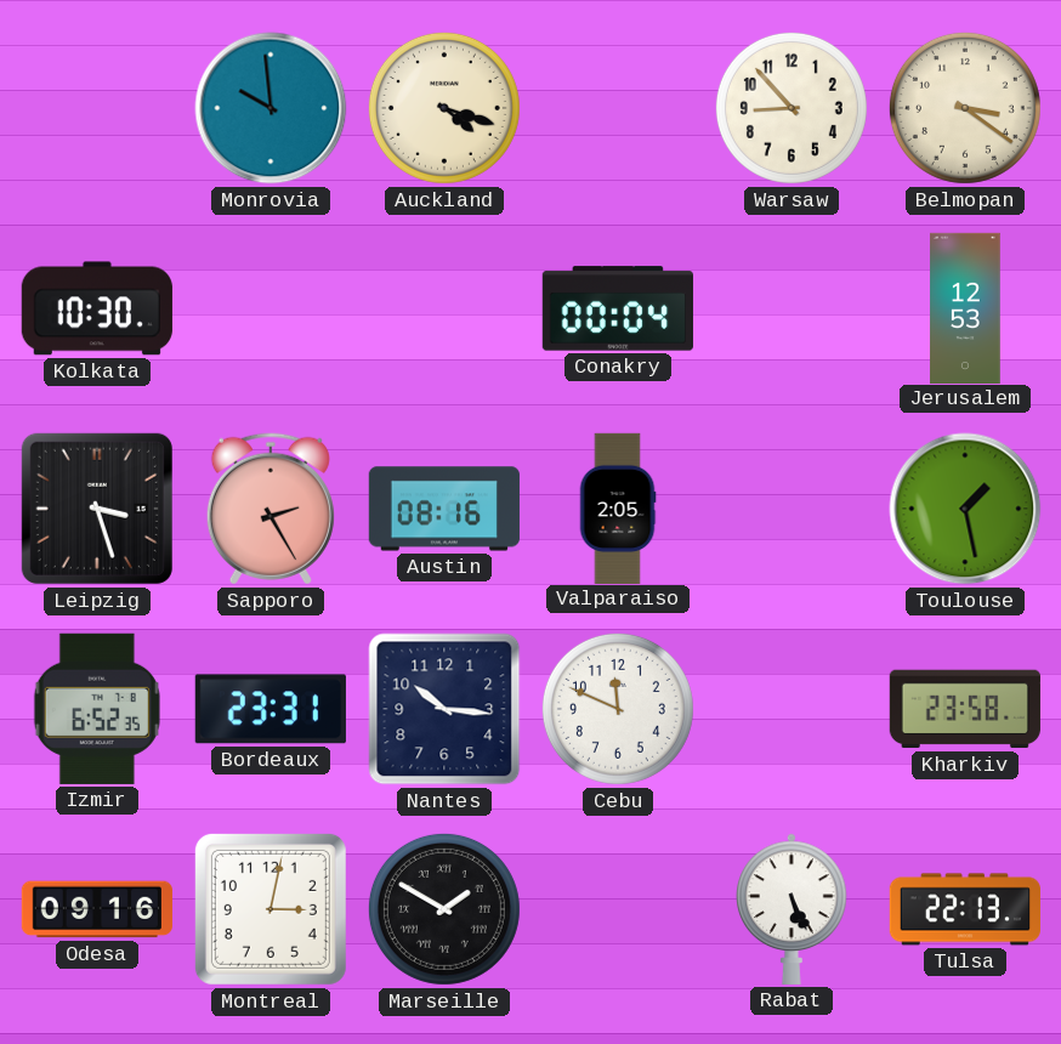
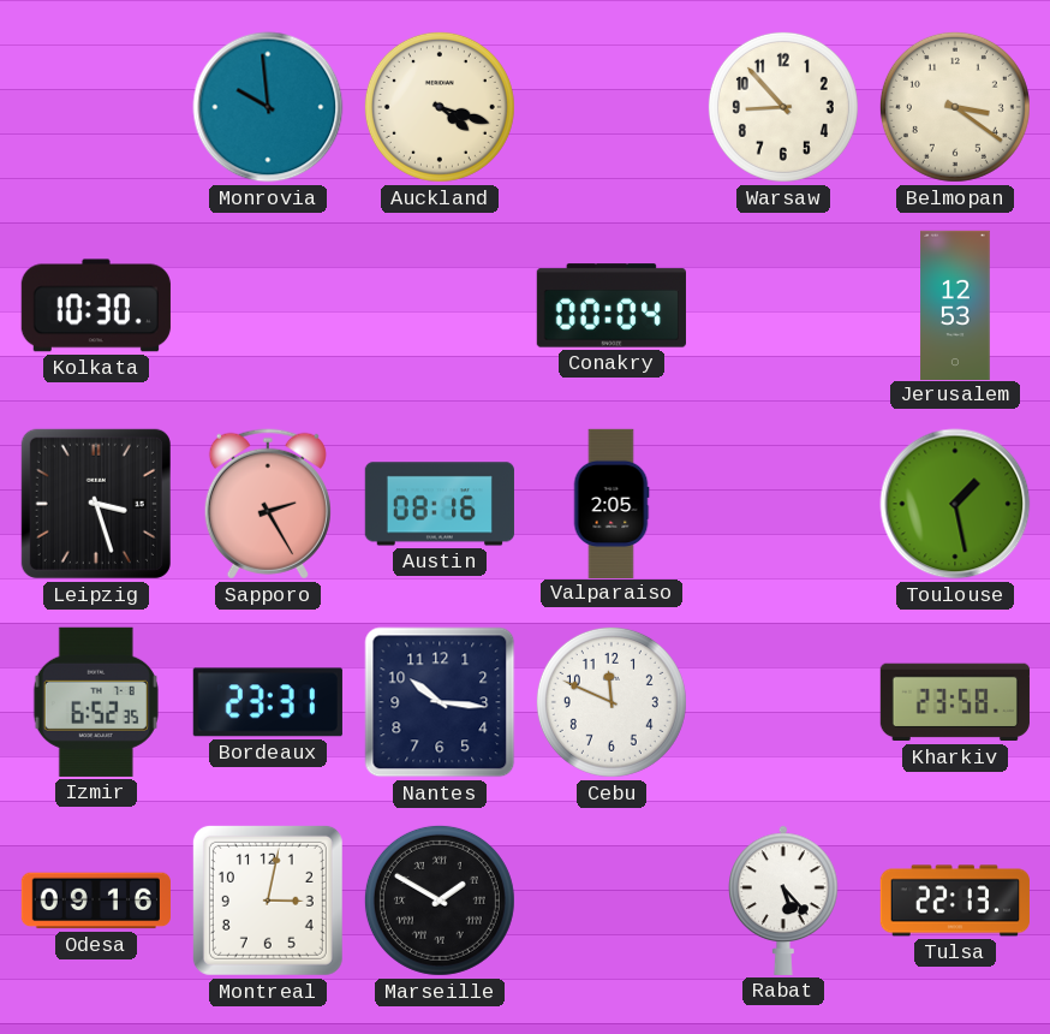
Rabat: 5:26 -> 5:23 (784, 901)
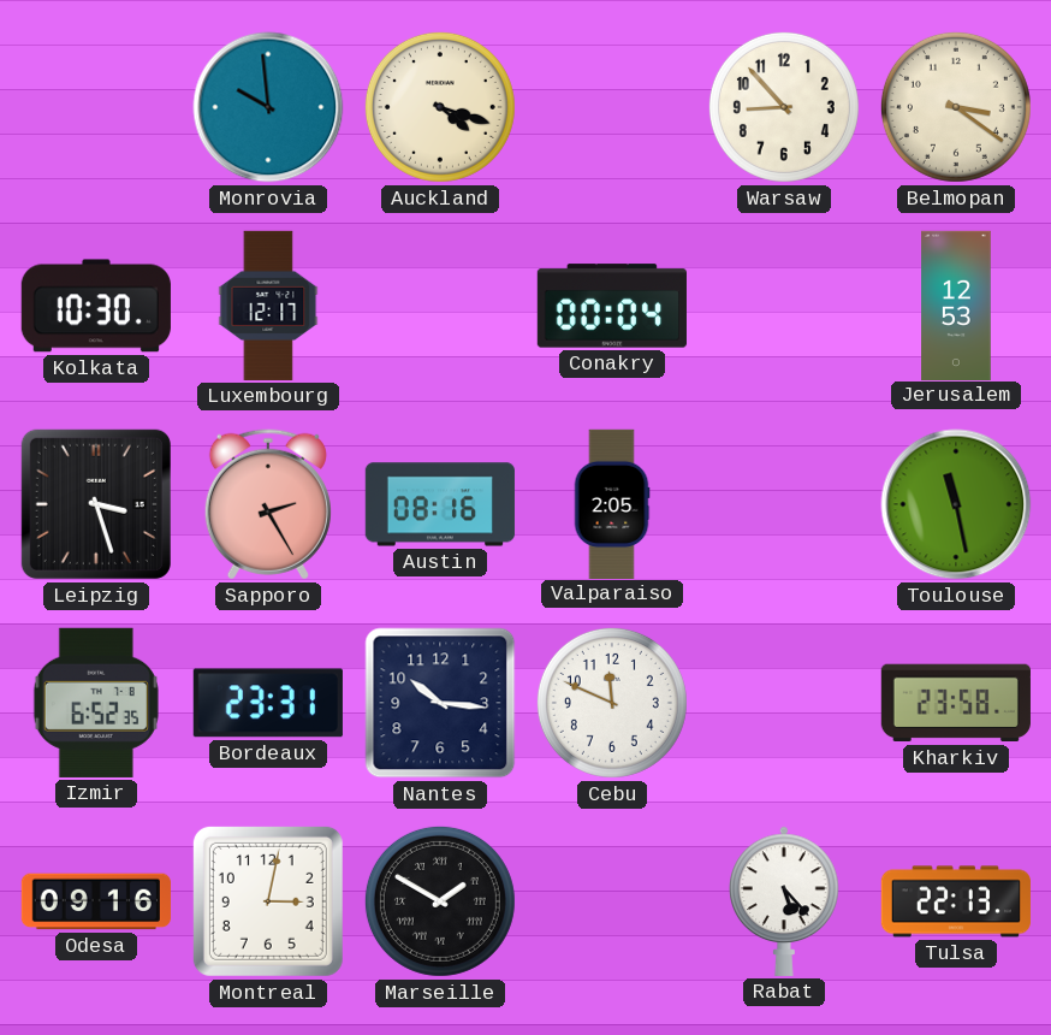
Luxembourg: none -> 12:17 (268, 306)
Toulouse: 1:28 -> 11:28 (956, 504)
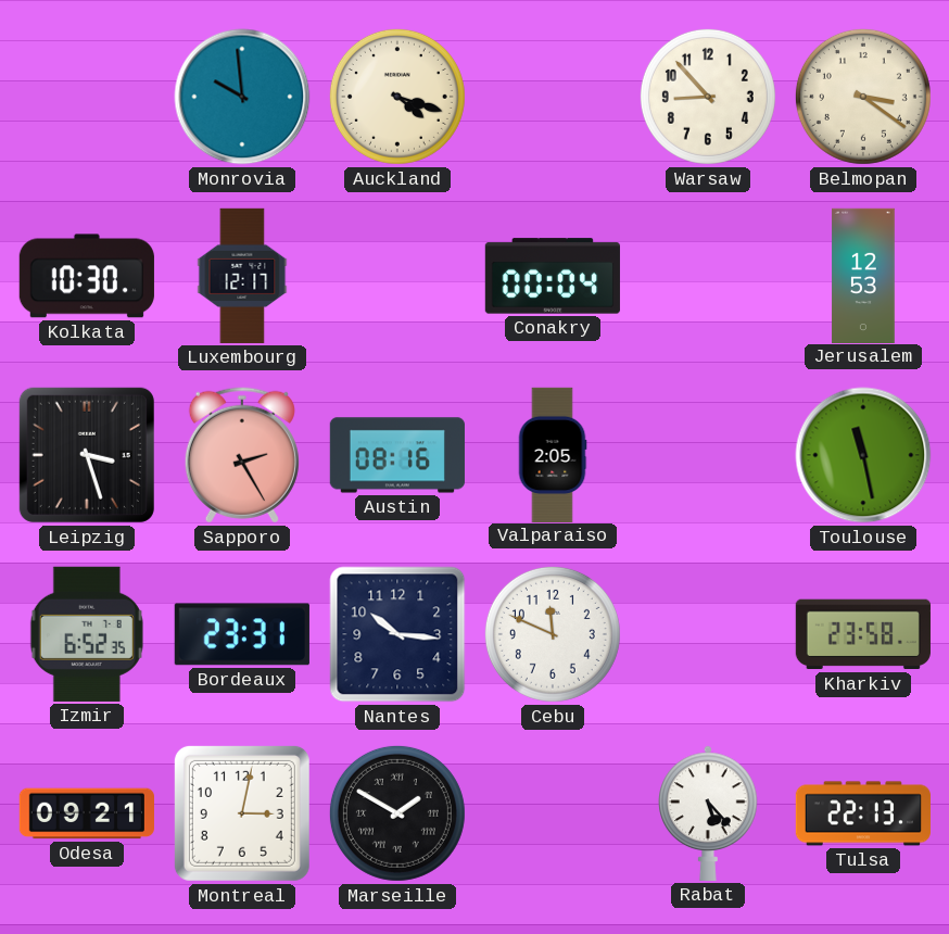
Odesa: 09:16 -> 09:21 (87, 813)
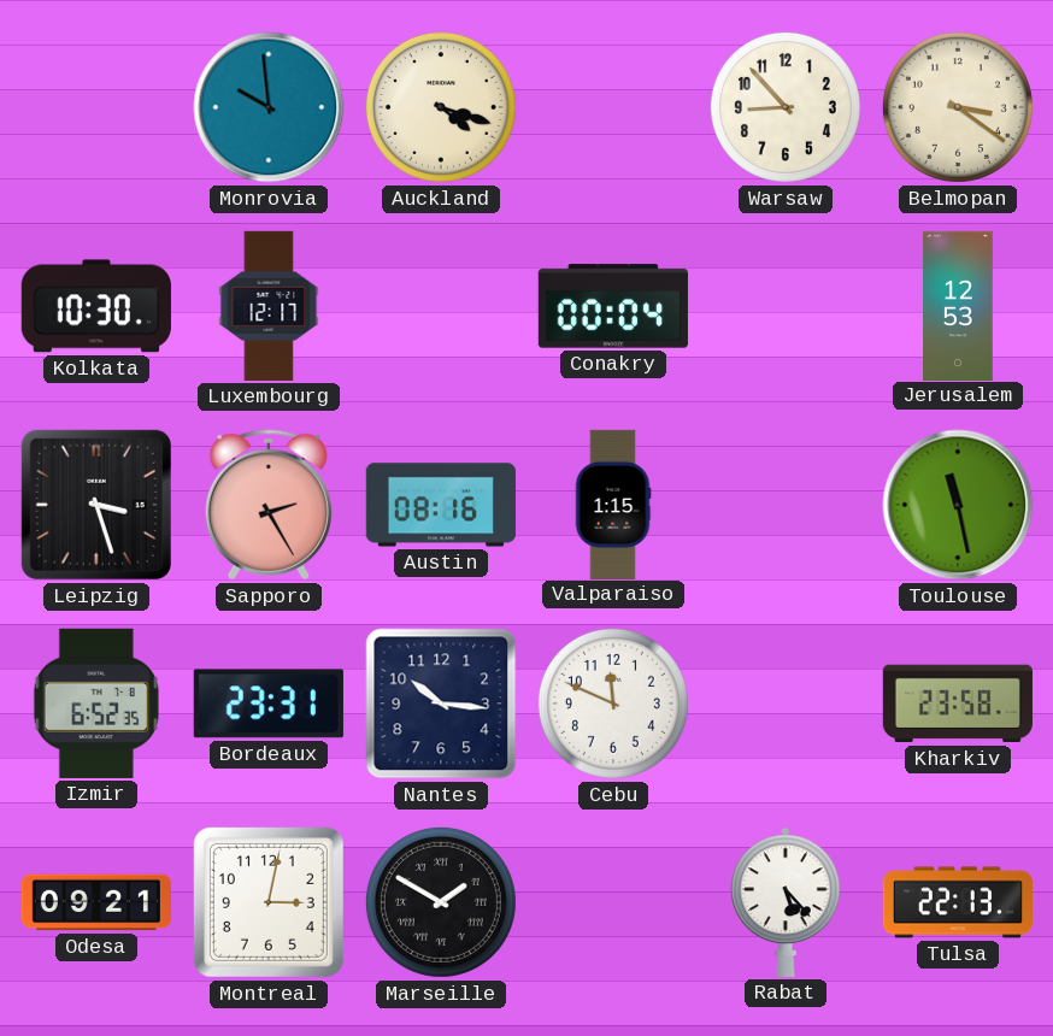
Valparaiso: 2:05 -> 1:15 (613, 504)
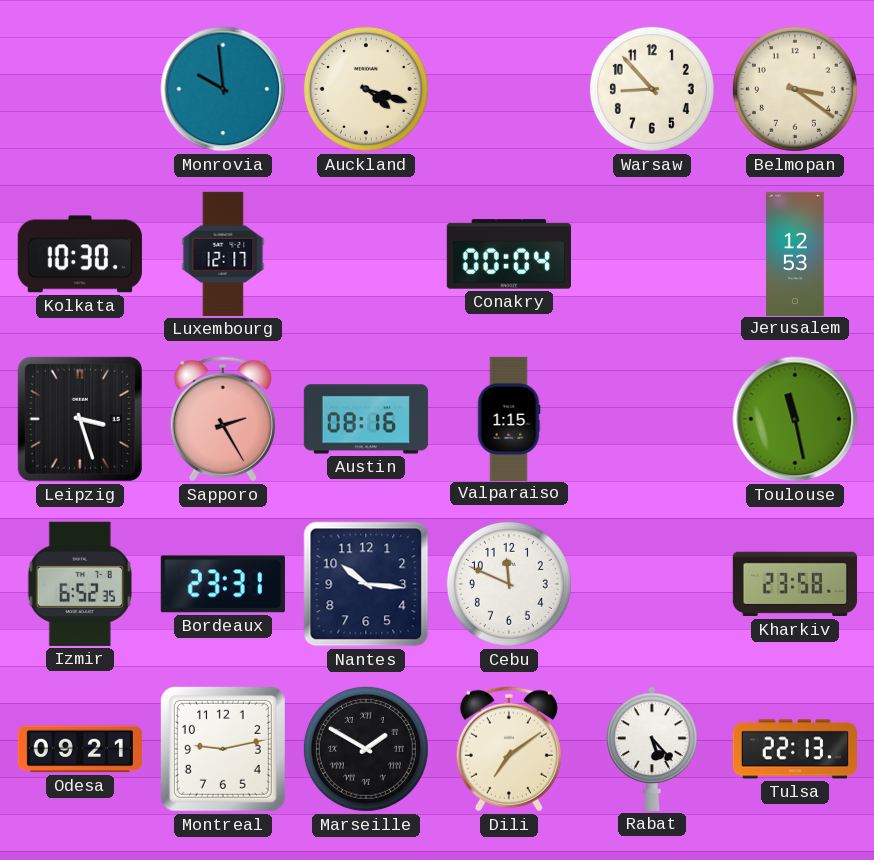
Montreal: 3:02 -> 9:13 (223, 749)
Dili: none -> 7:09 (509, 749)
